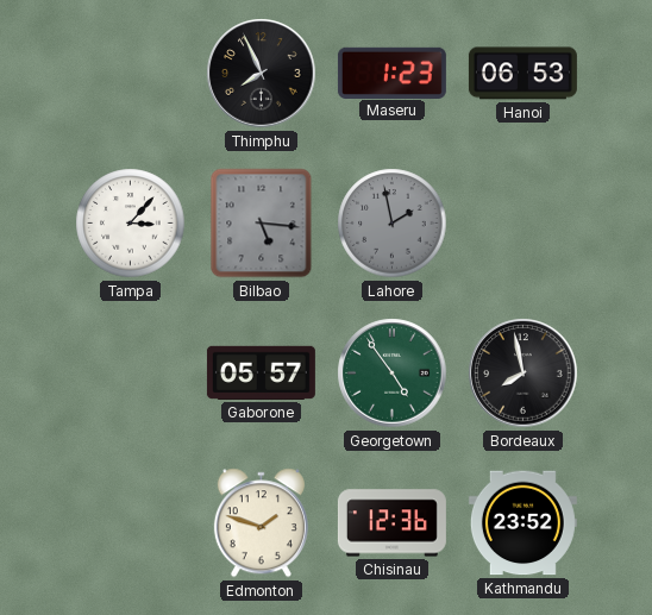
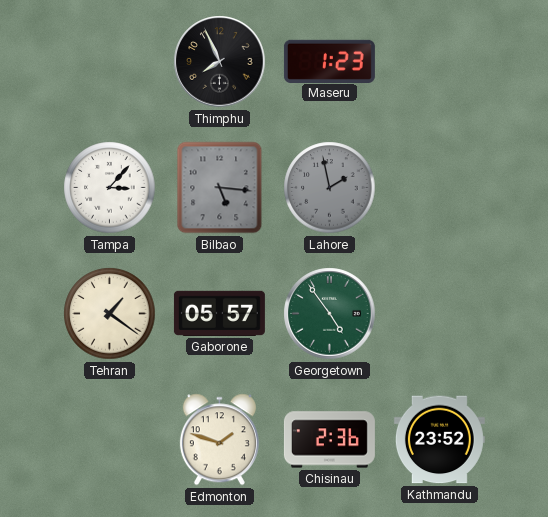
Hanoi: 06:53 -> none (522, 74)
Tehran: none -> 1:21 (110, 314)
Bordeaux: 7:58 -> none (524, 374)
Chisinau: 12:36 -> 2:36 (329, 440)
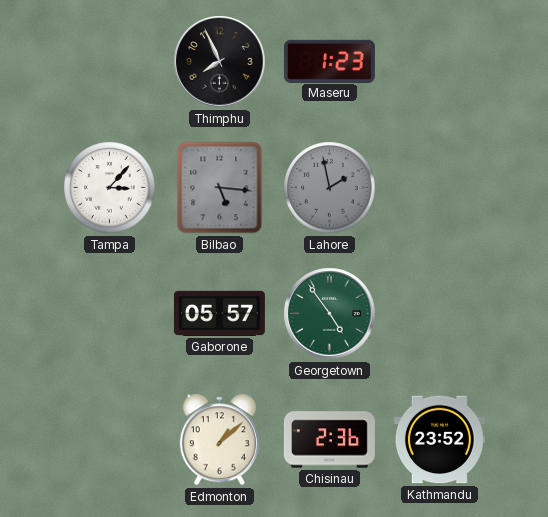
Tehran: 1:21 -> none (110, 314)
Edmonton: 1:48 -> 1:08 (219, 440)
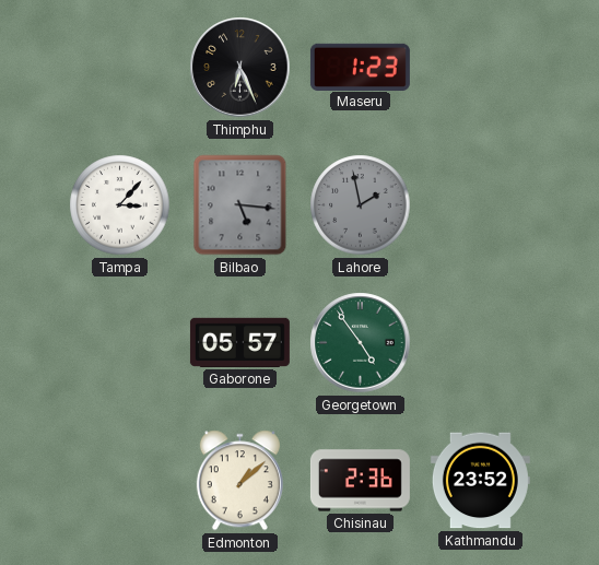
Thimphu: 7:56 -> 6:26 (240, 68)
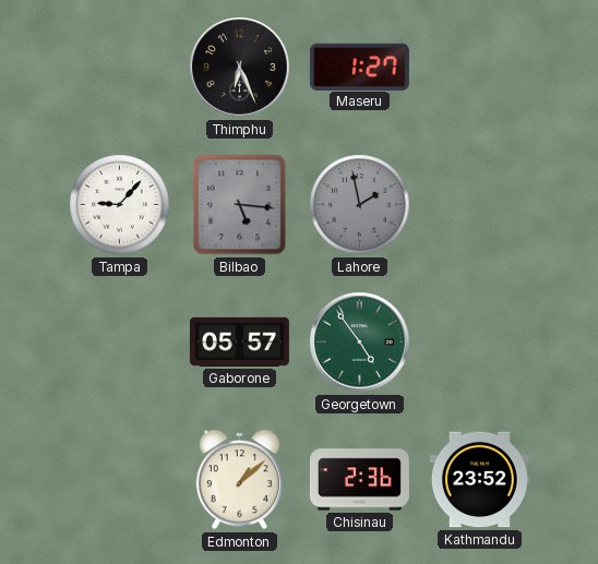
Maseru: 1:23 -> 1:27 (359, 67)
Tampa: 3:07 -> 9:07 (120, 205)
